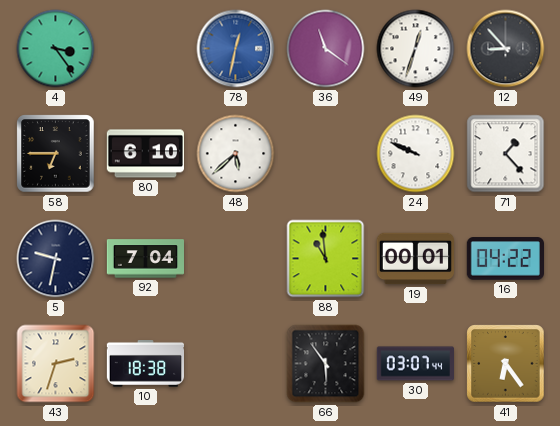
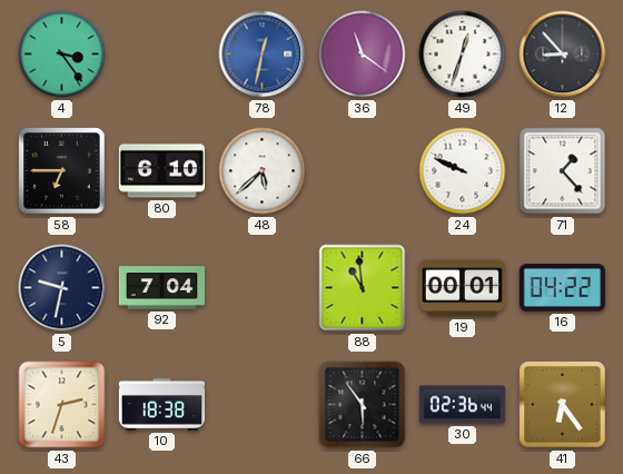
30: 03:07 -> 02:36 (462, 405)
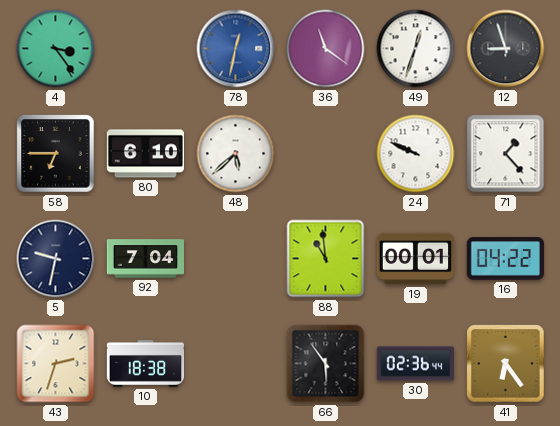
12: 8:53 -> 8:57 (506, 49)
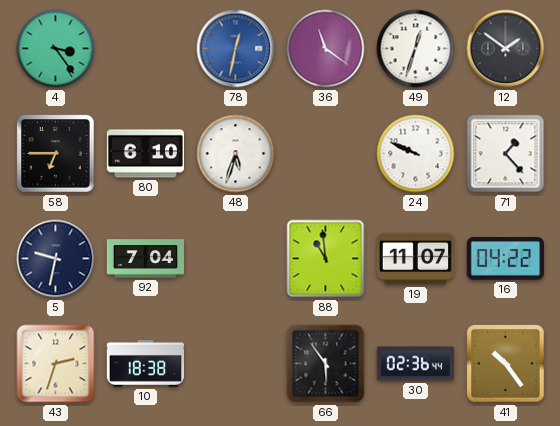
12: 8:57 -> 1:51 (506, 49)
48: 5:38 -> 5:33 (236, 154)
19: 00:01 -> 11:07 (415, 259)
41: 6:24 -> 10:24 (506, 364)
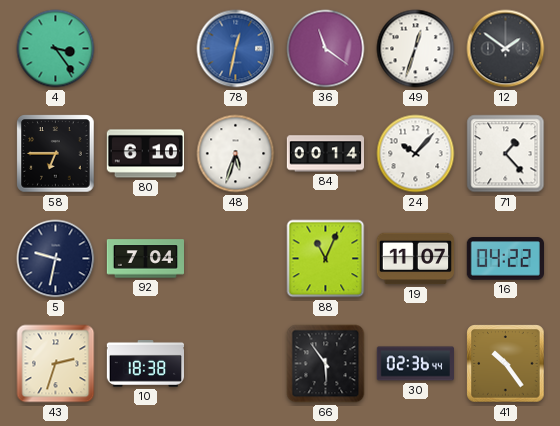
84: none -> 00:14 (325, 154)
24: 9:49 -> 10:07 (416, 154)
88: 10:59 -> 11:04 (326, 259)
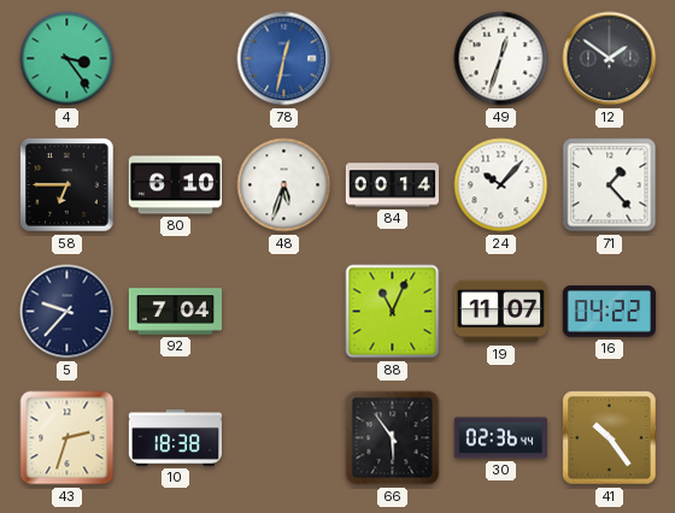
36: 11:21 -> none (326, 49)
5: 9:32 -> 9:37 (67, 312)
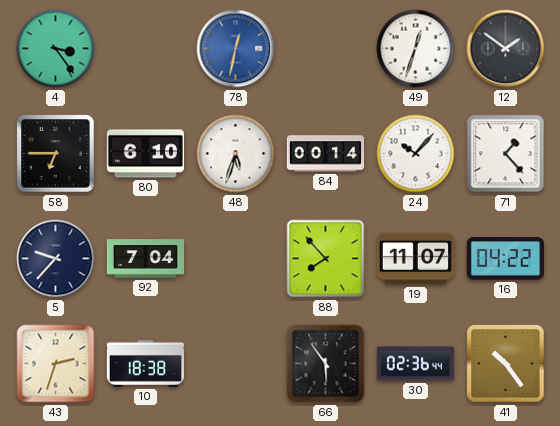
88: 11:04 -> 7:53 (326, 259)
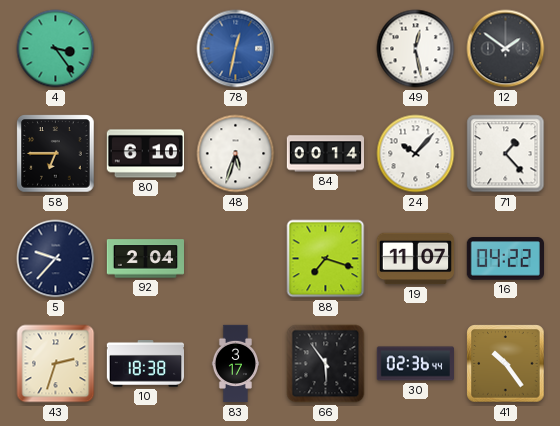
49: 12:33 -> 12:28 (416, 49)
92: 7:04 -> 2:04 (146, 259)
88: 7:53 -> 7:18 (326, 259)
83: none -> 3:17 (235, 364)
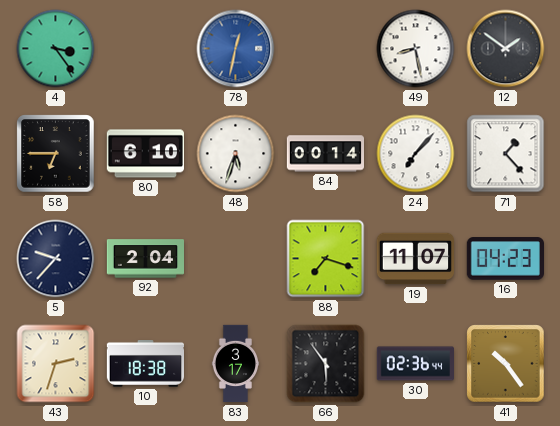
49: 12:28 -> 8:28 (416, 49)
24: 10:07 -> 7:07 (416, 154)
16: 04:22 -> 04:23 (505, 259)
